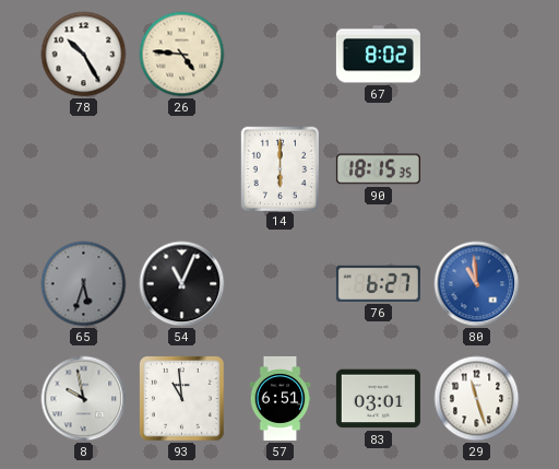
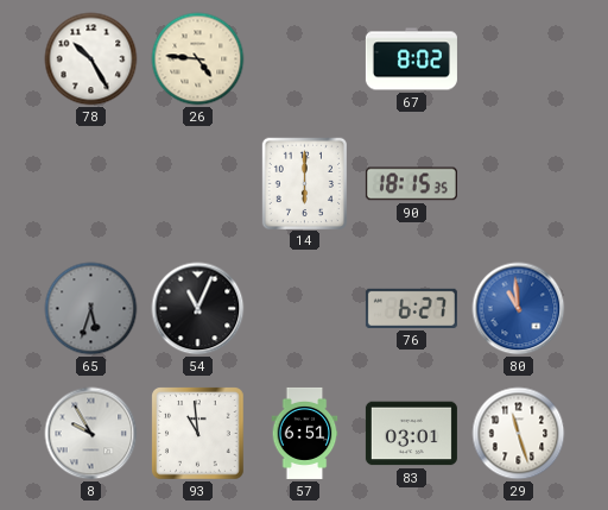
8: 9:58 -> 9:55 (91, 434)
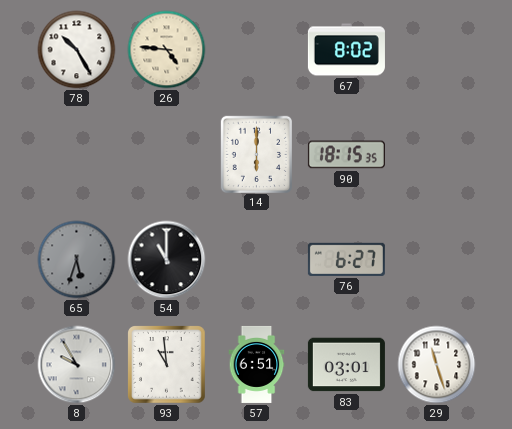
54: 11:04 -> 11:00 (167, 260)
80: 10:59 -> none (519, 309)
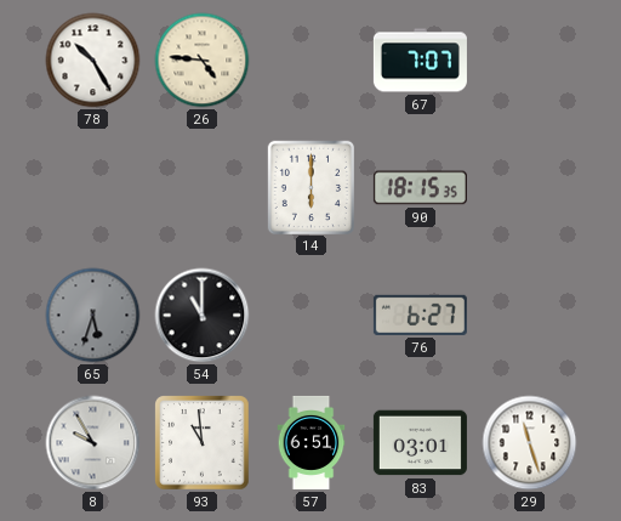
67: 8:02 -> 7:07 (420, 61)
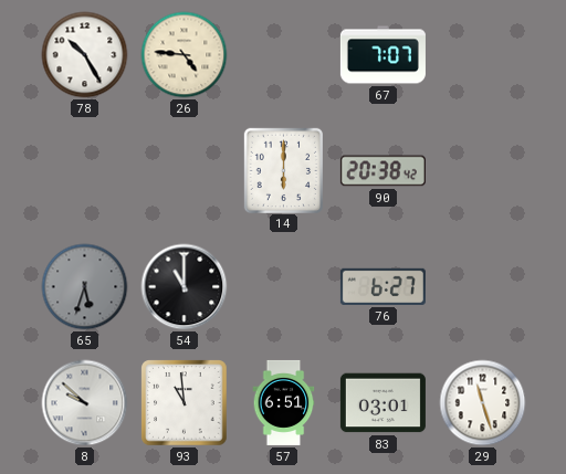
90: 18:15 -> 20:38 (382, 171)
8: 9:55 -> 9:52 (85, 403)
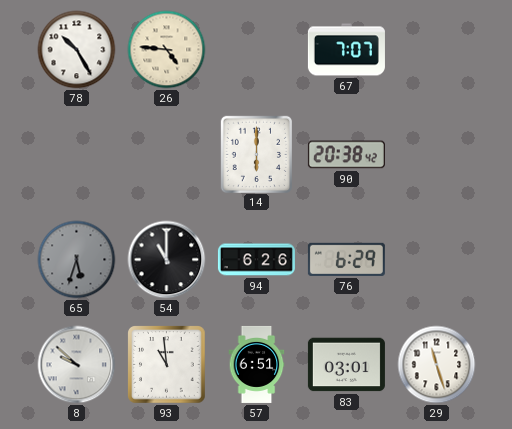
94: none -> 6:26 (256, 260)
76: 6:27 -> 6:29 (346, 259)
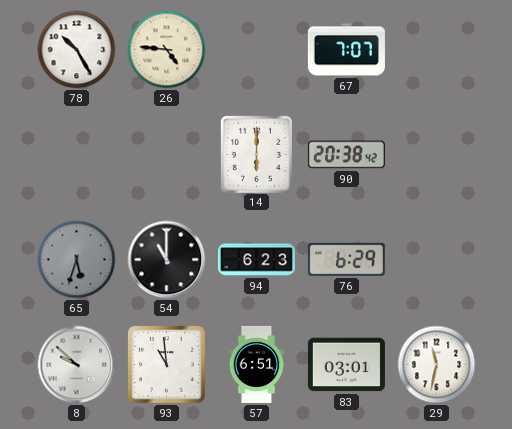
94: 6:26 -> 6:23 (256, 260)
29: 11:27 -> 11:32 (437, 365)
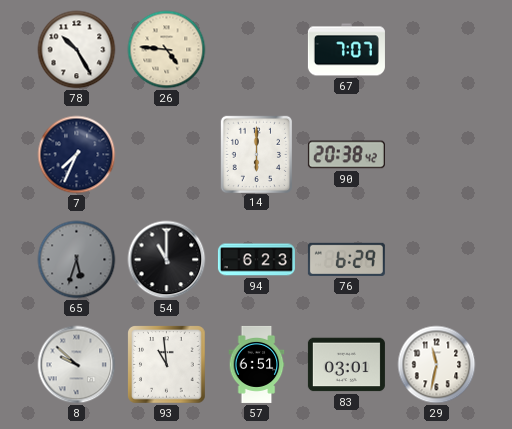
7: none -> 7:34 (77, 155)
